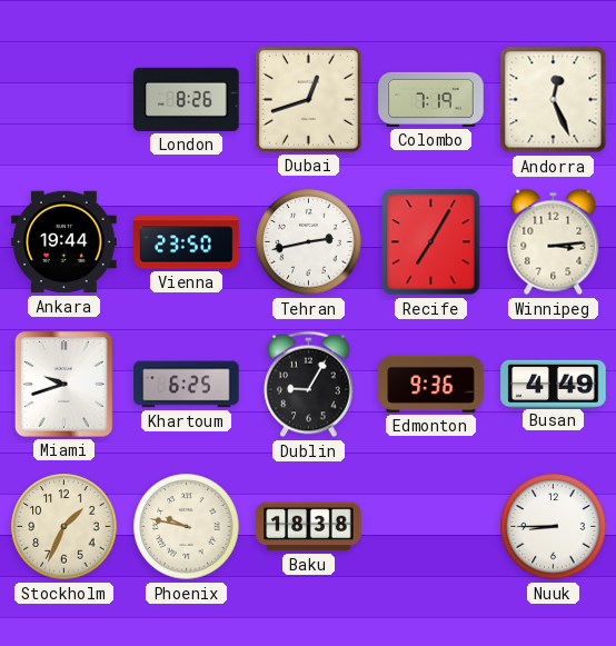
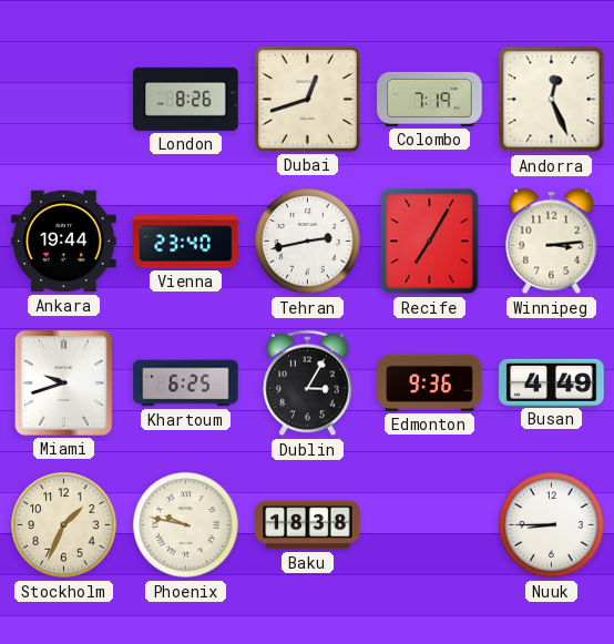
Vienna: 23:50 -> 23:40 (186, 242)
Dublin: 9:05 -> 3:05 (308, 384)
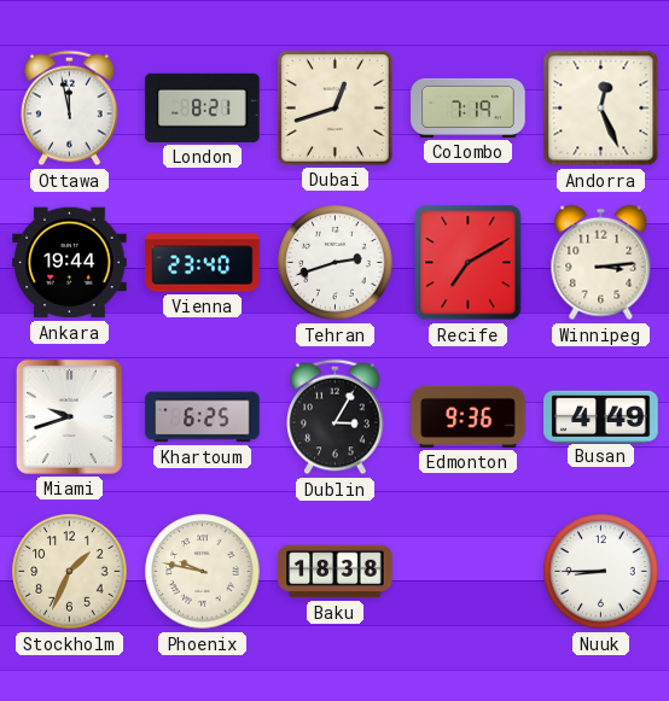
Ottawa: none -> 11:58 (70, 109)
London: 8:26 -> 8:21 (203, 107)
Tehran: 2:43 -> 2:42 (336, 263)
Recife: 7:05 -> 7:10 (469, 263)
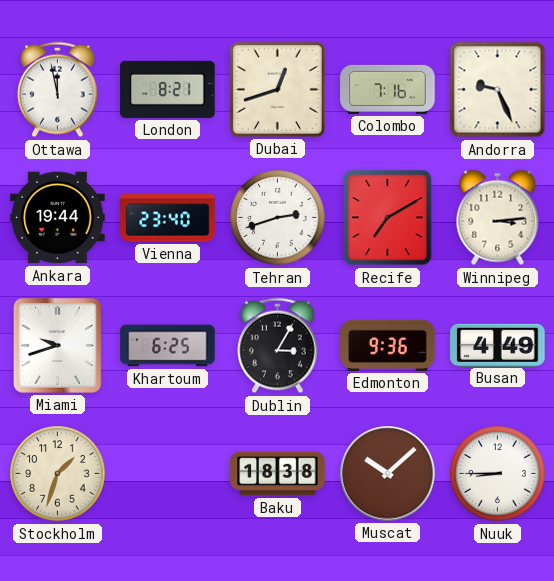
Colombo: 7:19 -> 7:16 (388, 89)
Andorra: 12:26 -> 9:26 (498, 90)
Stockholm: 1:34 -> 1:33 (58, 474)
Phoenix: 9:47 -> none (203, 572)
Muscat: none -> 10:08 (388, 474)
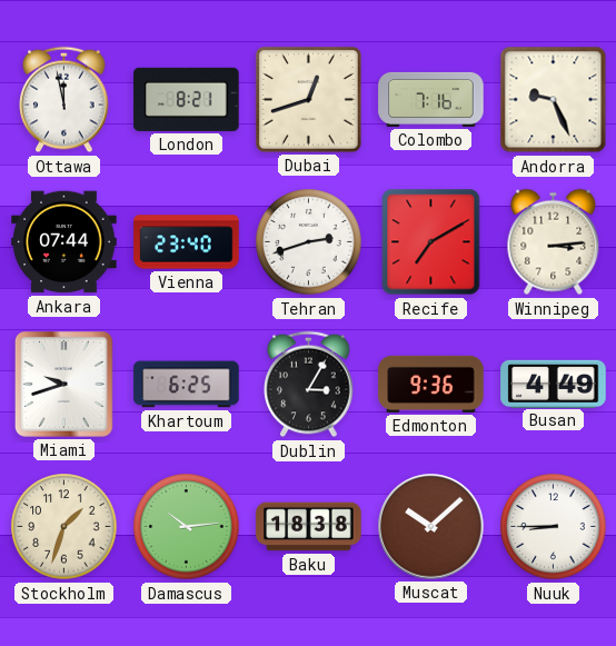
Ankara: 19:44 -> 07:44 (64, 242)
Damascus: none -> 10:14 (187, 527)
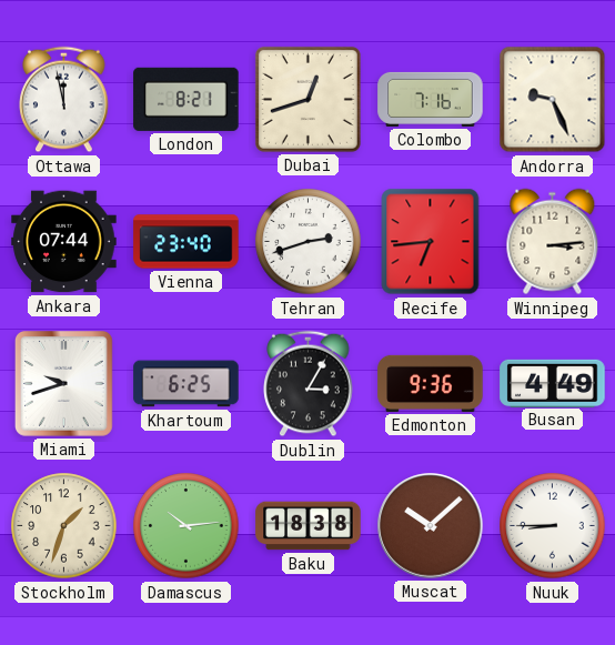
Recife: 7:10 -> 6:44 (431, 242)
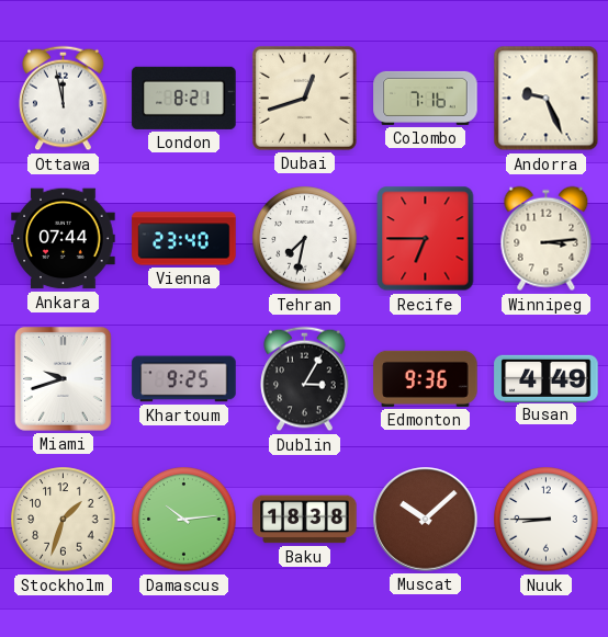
Tehran: 2:42 -> 7:32 (305, 239)
Recife: 6:44 -> 6:45 (426, 239)
Khartoum: 6:25 -> 9:25 (184, 379)
